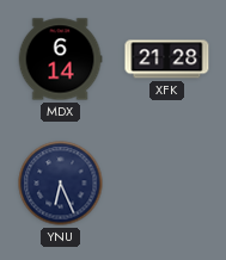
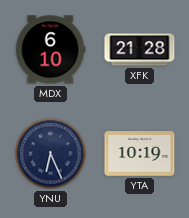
MDX: 6:14 -> 6:10 (50, 50)
YTA: none -> 10:19 (140, 154)
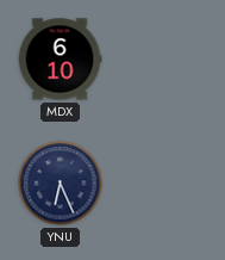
XFK: 21:28 -> none (140, 50)
YTA: 10:19 -> none (140, 154)
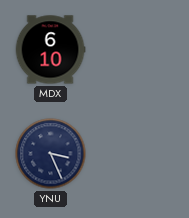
YNU: 6:26 -> 3:26 (51, 154)
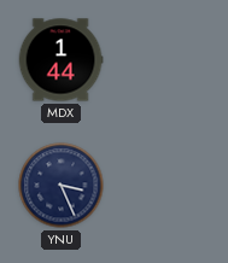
MDX: 6:10 -> 1:44 (60, 60)
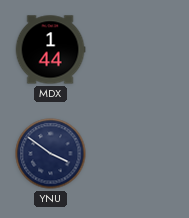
YNU: 3:26 -> 3:51 (51, 154)
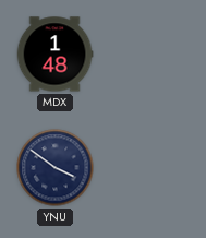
MDX: 1:44 -> 1:48 (54, 55)
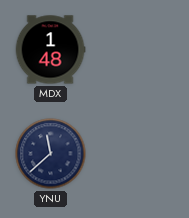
YNU: 3:51 -> 11:38 (51, 154)
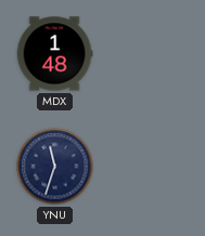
YNU: 11:38 -> 11:33 (55, 167)
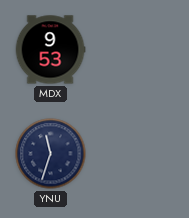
MDX: 1:48 -> 9:53 (50, 50)
